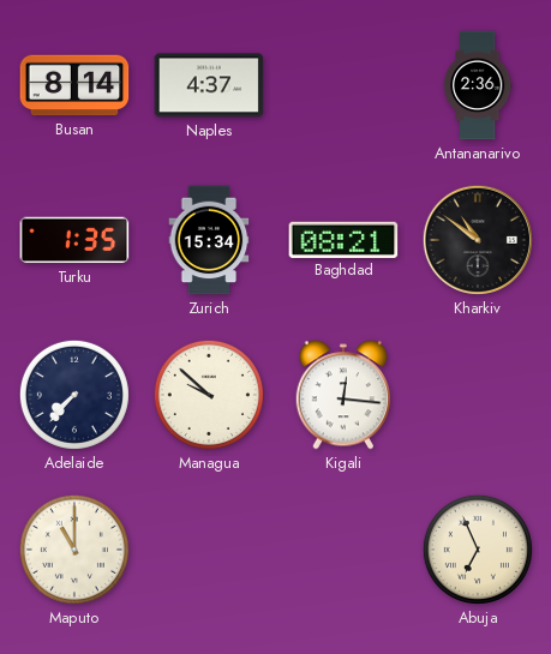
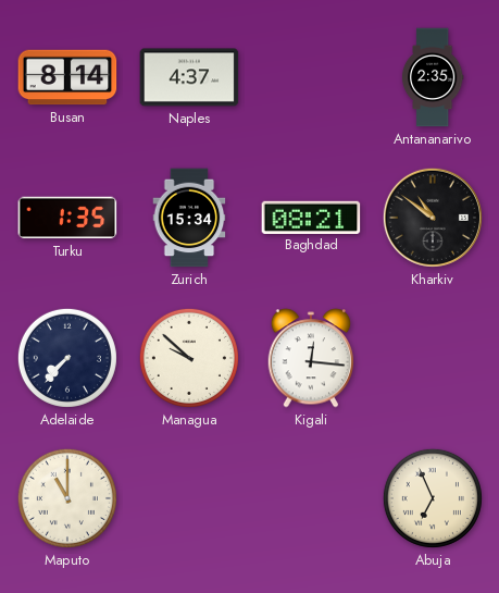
Antananarivo: 2:36 -> 2:35 (433, 77)
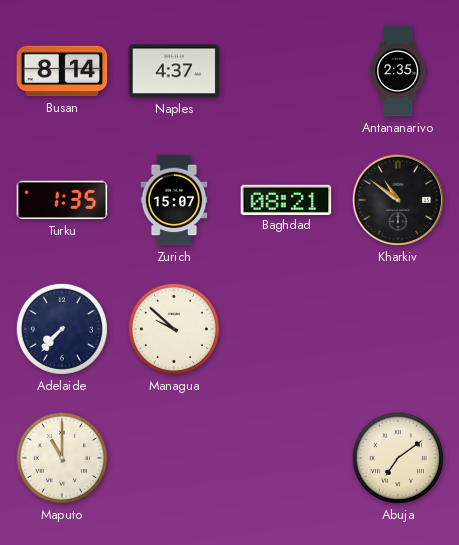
Zurich: 15:34 -> 15:07 (174, 200)
Kigali: 12:16 -> none (311, 358)
Abuja: 6:56 -> 7:09 (398, 458)
